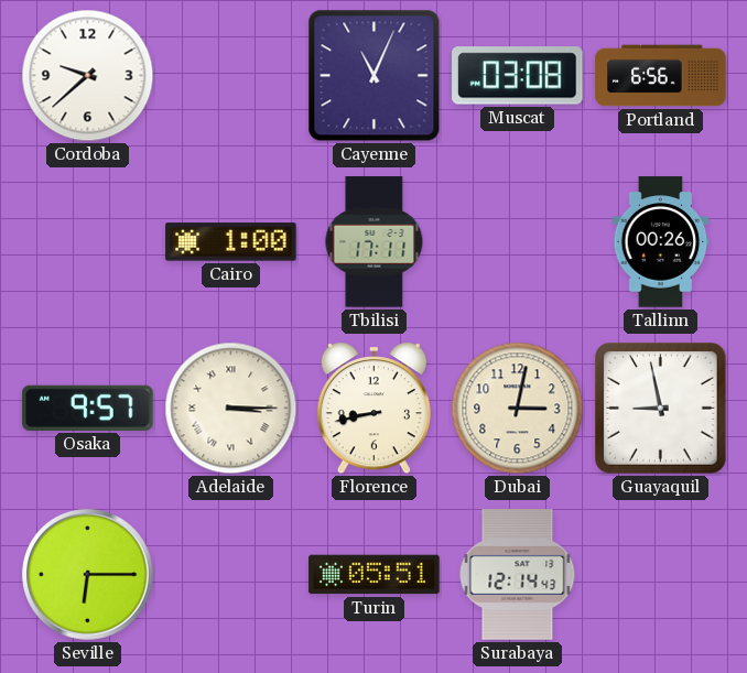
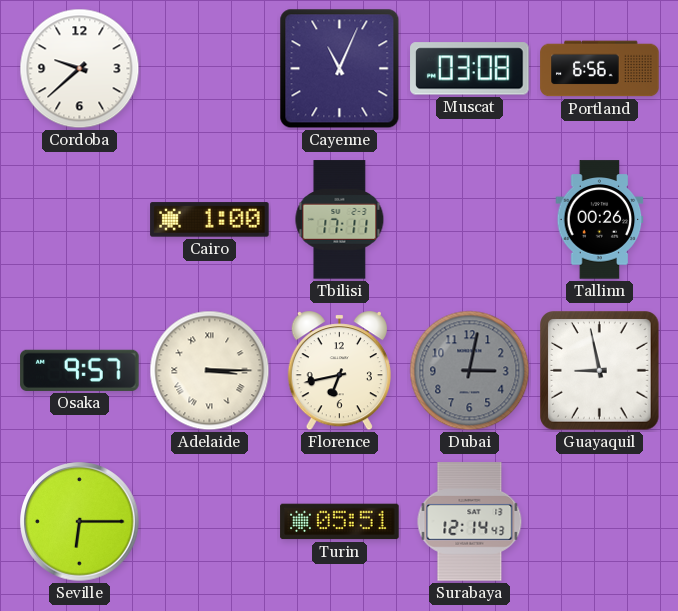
Florence: 8:43 -> 6:43 (339, 371)
Dubai dial: cream -> grey (470, 371)
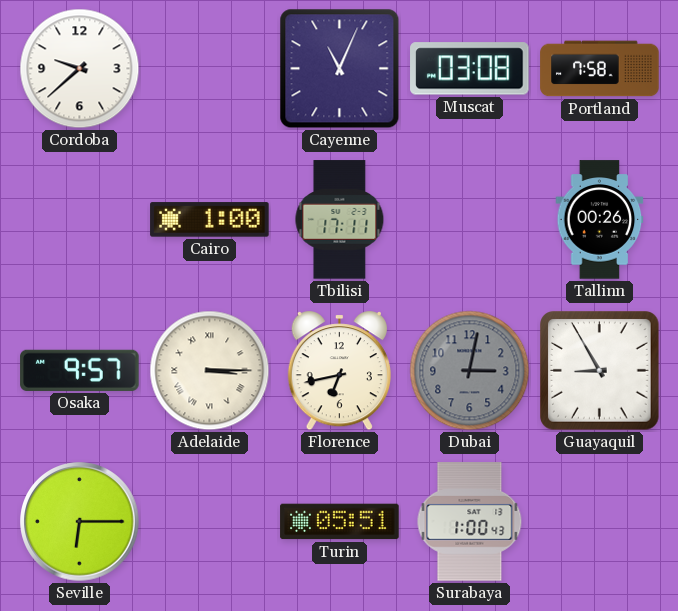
Portland: 6:56 -> 7:58 (600, 69)
Guayaquil: 8:58 -> 8:55 (600, 371)
Surabaya: 12:14 -> 1:00 (470, 522)
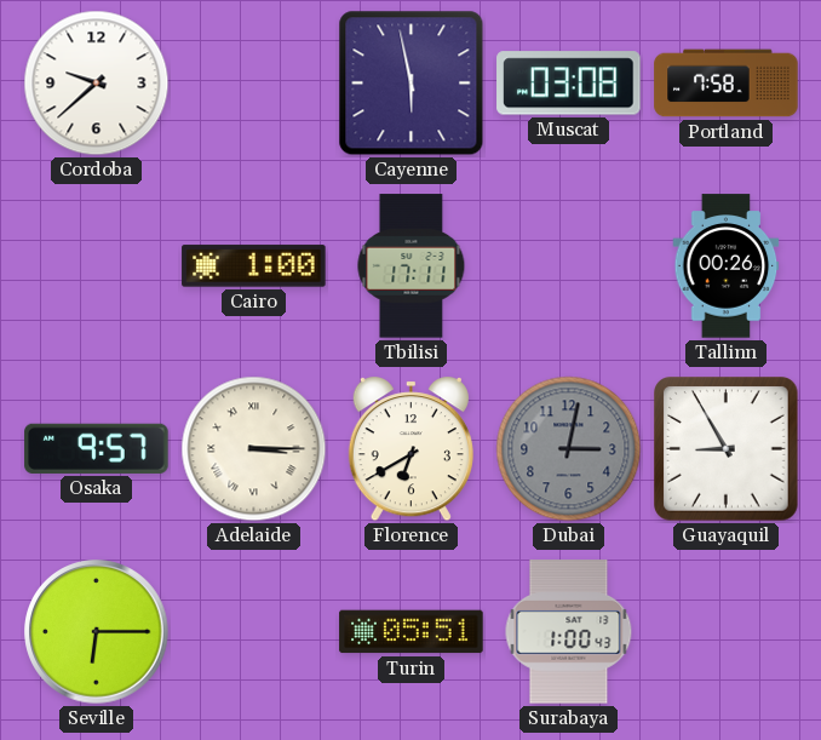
Cayenne: 11:04 -> 5:58 (412, 84)
Florence: 6:43 -> 6:40 (410, 449)
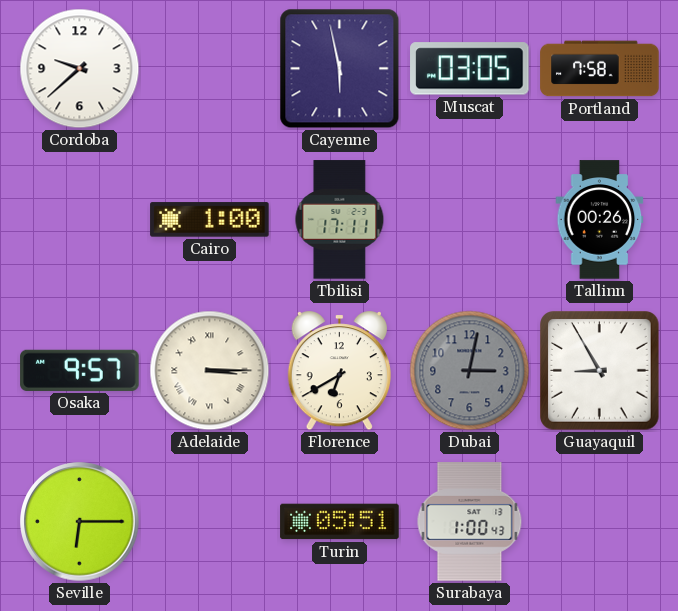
Muscat: 03:08 -> 03:05 (470, 69)
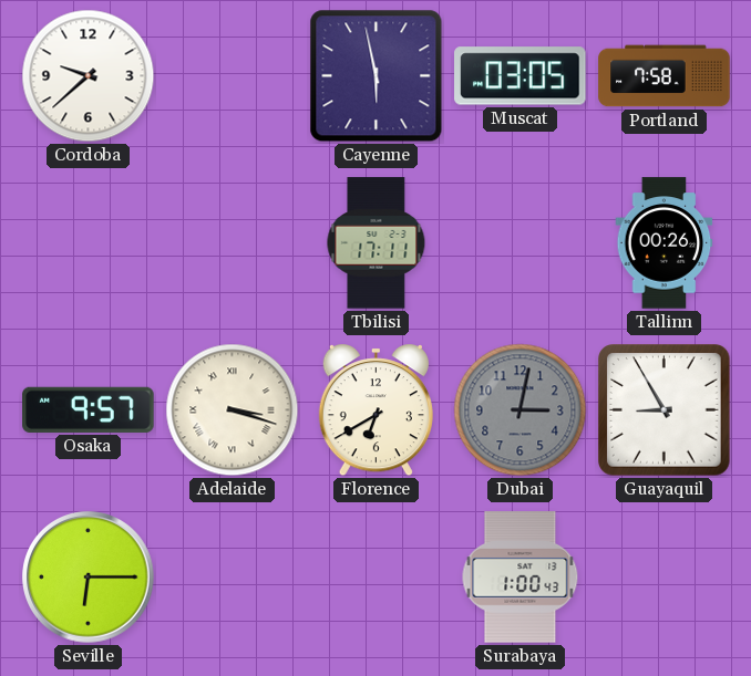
Cairo: 1:00 -> none (210, 220)
Adelaide: 3:15 -> 3:18 (233, 410)
Turin: 05:51 -> none (340, 522)
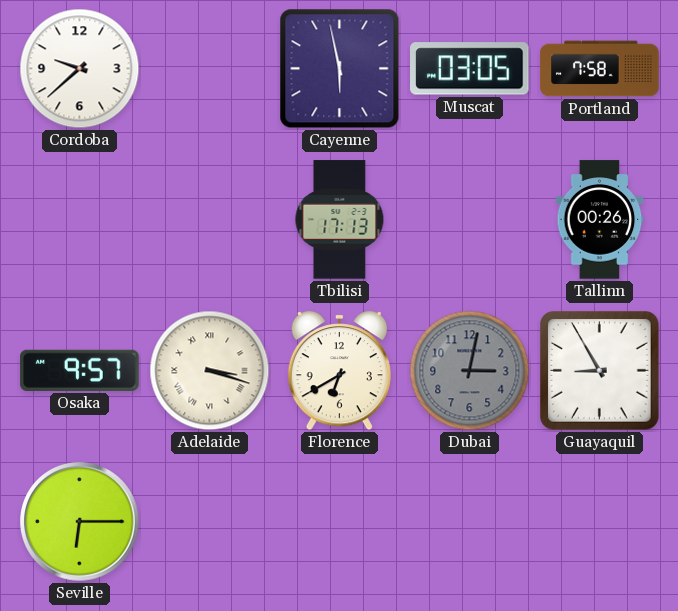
Tbilisi: 17:11 -> 17:13 (340, 220)
Surabaya: 1:00 -> none (521, 578)
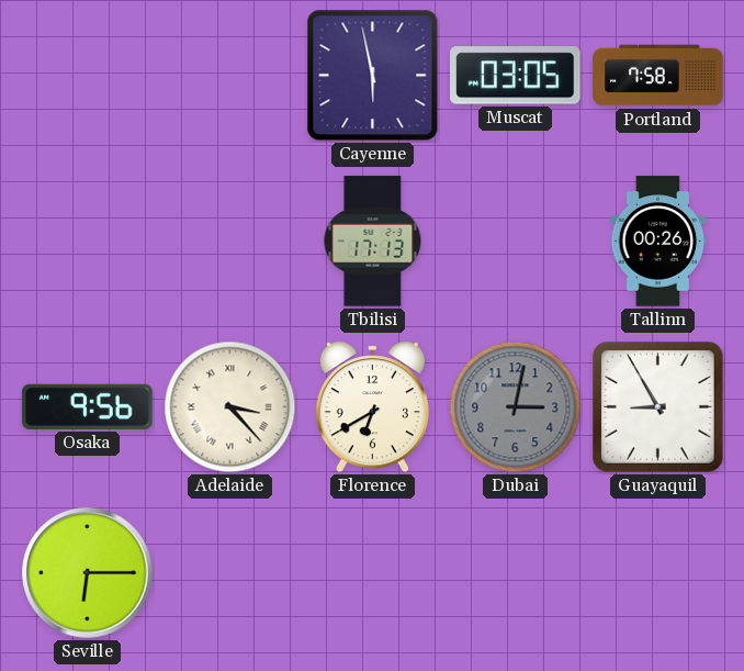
Cordoba: 9:38 -> none (80, 69)
Osaka: 9:57 -> 9:56 (88, 406)
Adelaide: 3:18 -> 3:23 (230, 407)
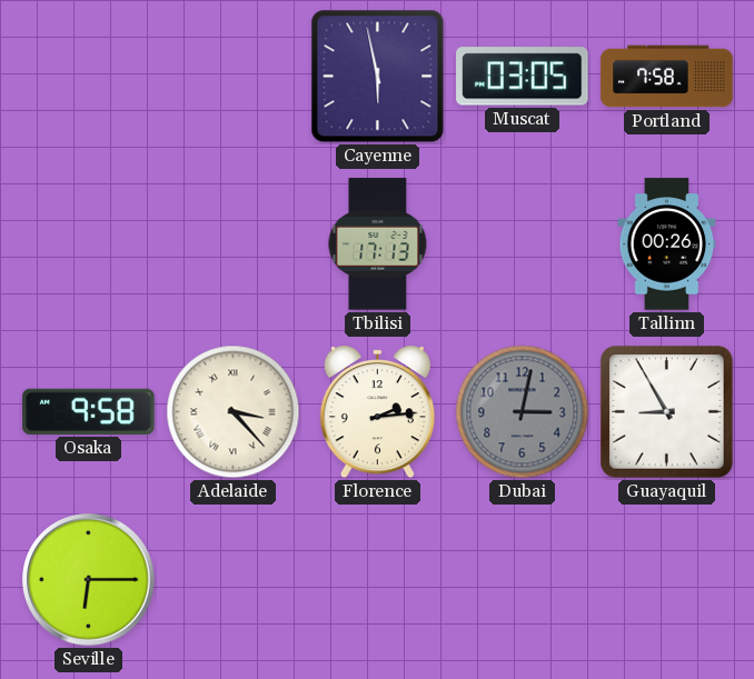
Osaka: 9:56 -> 9:58 (89, 411)
Florence: 6:40 -> 2:14 (377, 412)
